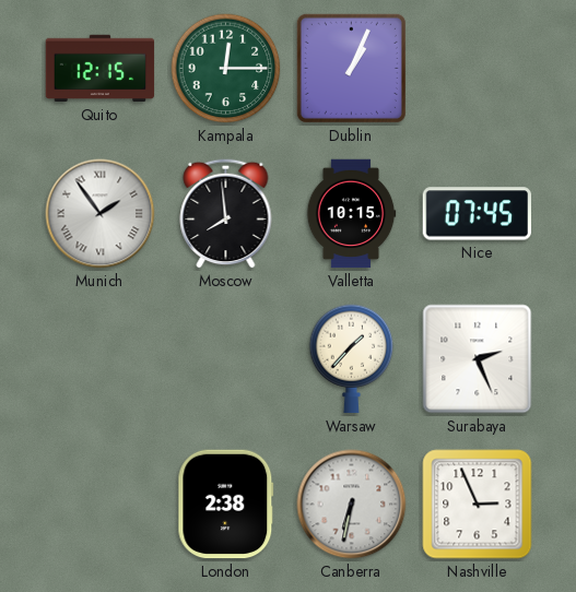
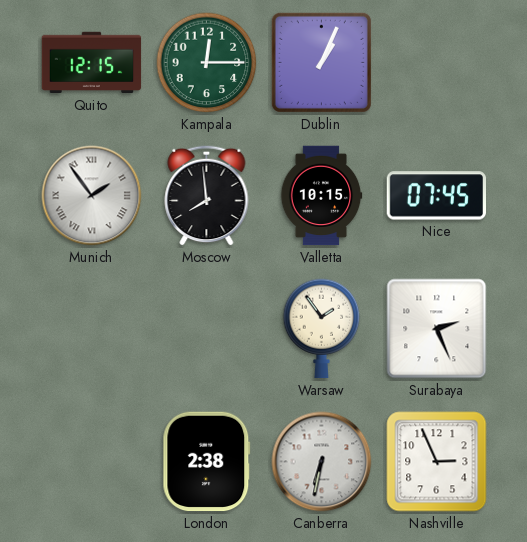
Warsaw: 1:37 -> 1:54 (322, 329)
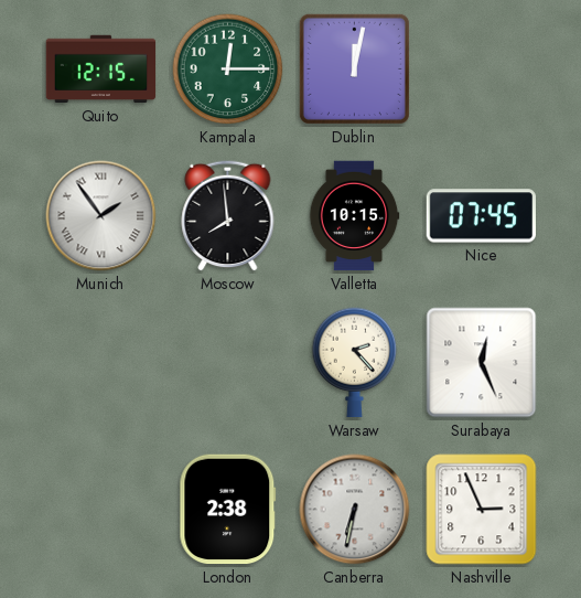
Dublin: 1:04 -> 12:02 (354, 68)
Warsaw: 1:54 -> 2:23 (355, 363)
Surabaya: 2:26 -> 12:26 (482, 363)
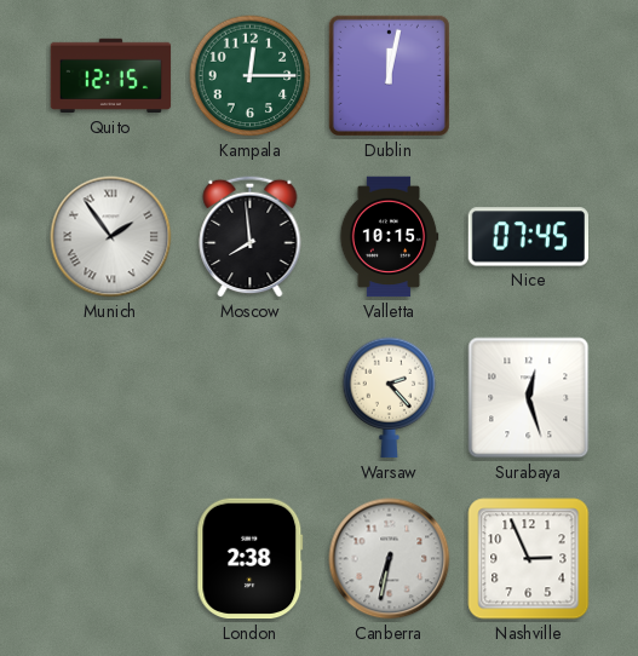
Surabaya: 12:26 -> 12:27 (529, 398)
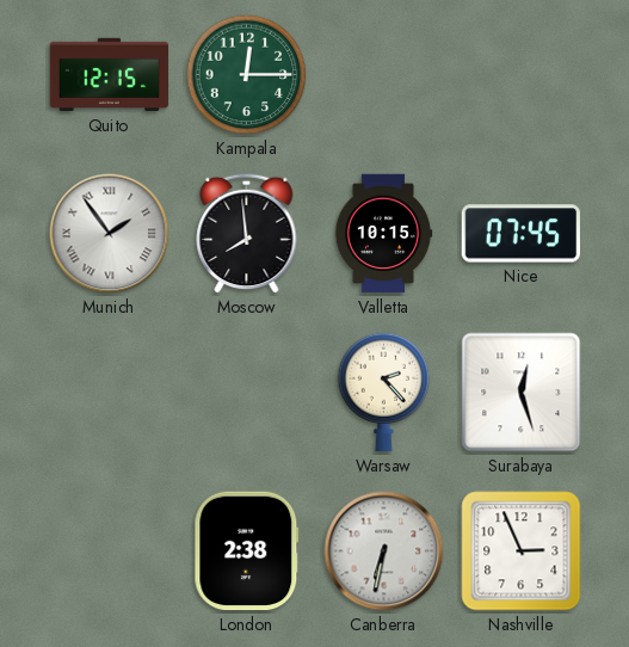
Dublin: 12:02 -> none (389, 75)
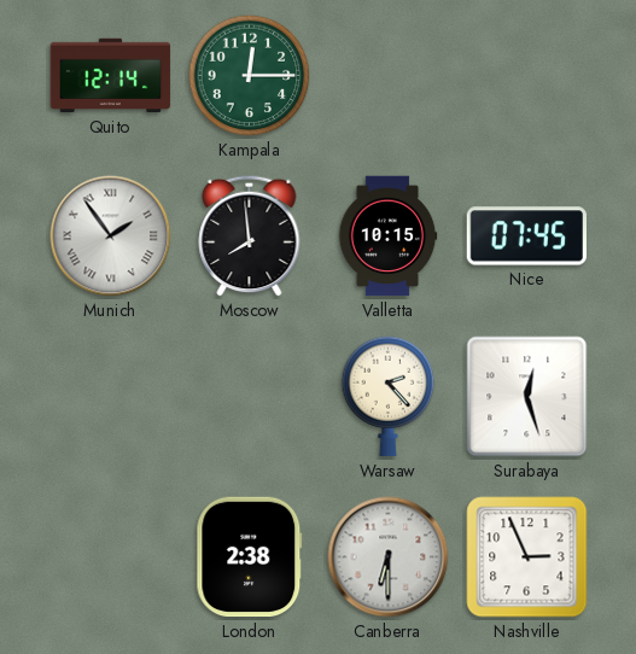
Quito: 12:15 -> 12:14 (111, 76)
Canberra: 6:32 -> 6:30 (389, 557)
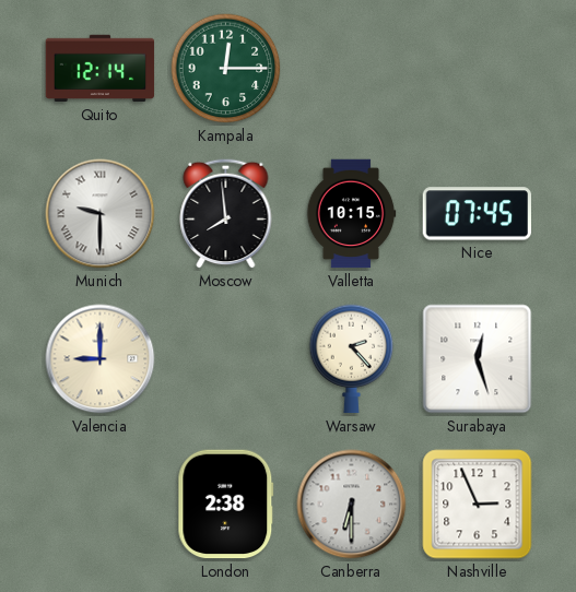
Munich: 1:54 -> 9:30 (101, 214)
Valencia: none -> 9:00 (101, 359)
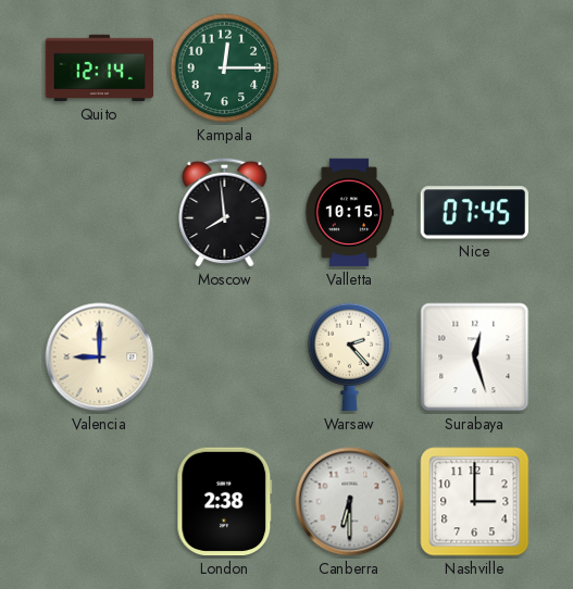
Munich: 9:30 -> none (101, 214)
Nashville: 2:56 -> 3:00 (475, 502)
